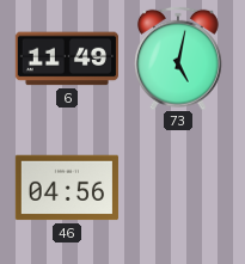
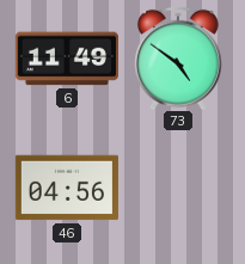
73: 5:02 -> 4:51 (179, 59)
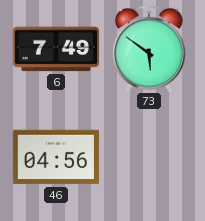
6: 11:49 -> 7:49 (56, 49)
73: 4:51 -> 5:51 (150, 49)
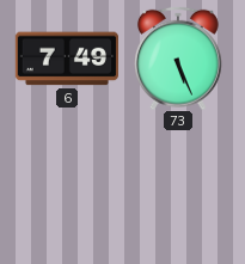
73: 5:51 -> 5:26 (179, 59)
46: 04:56 -> none (56, 157)
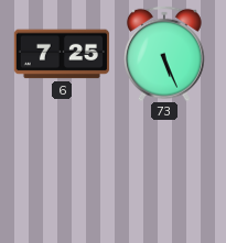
6: 7:49 -> 7:25 (62, 54)
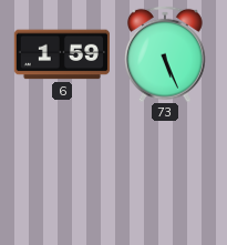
6: 7:25 -> 1:59 (62, 54)
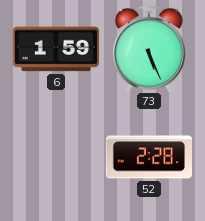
52: none -> 2:28 (148, 157)
